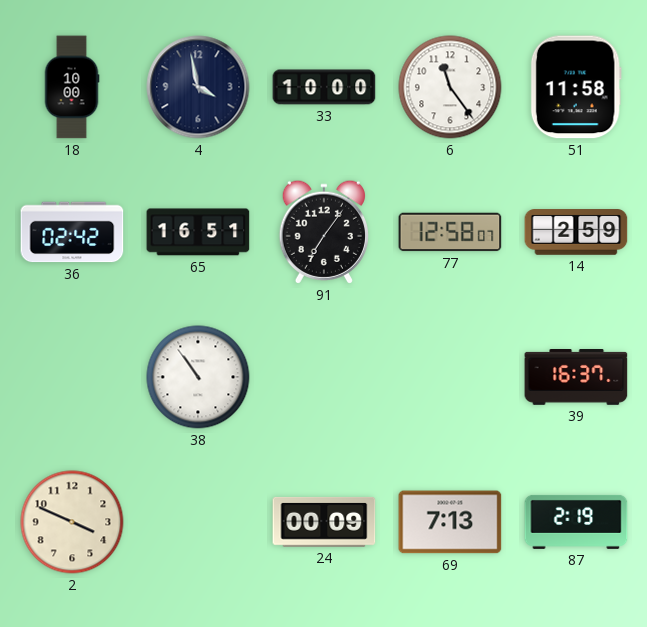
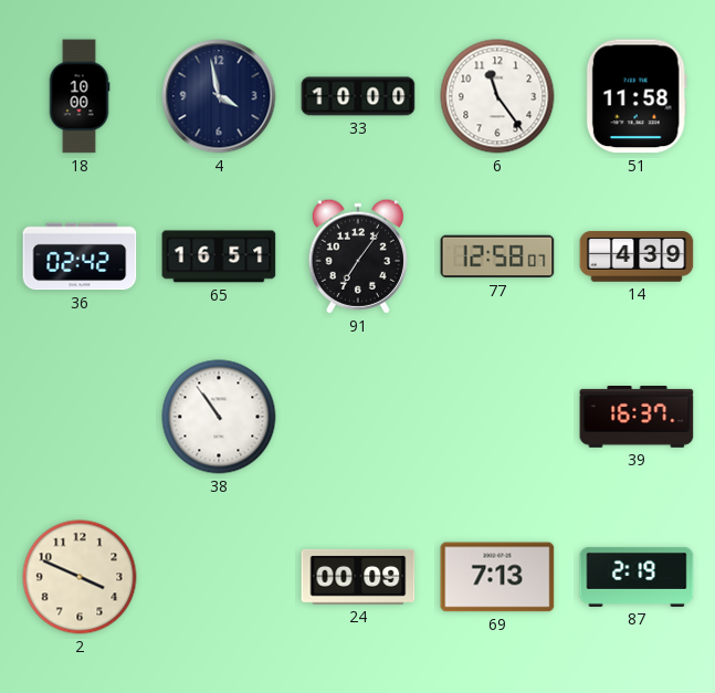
14: 2:59 -> 4:39 (637, 256)
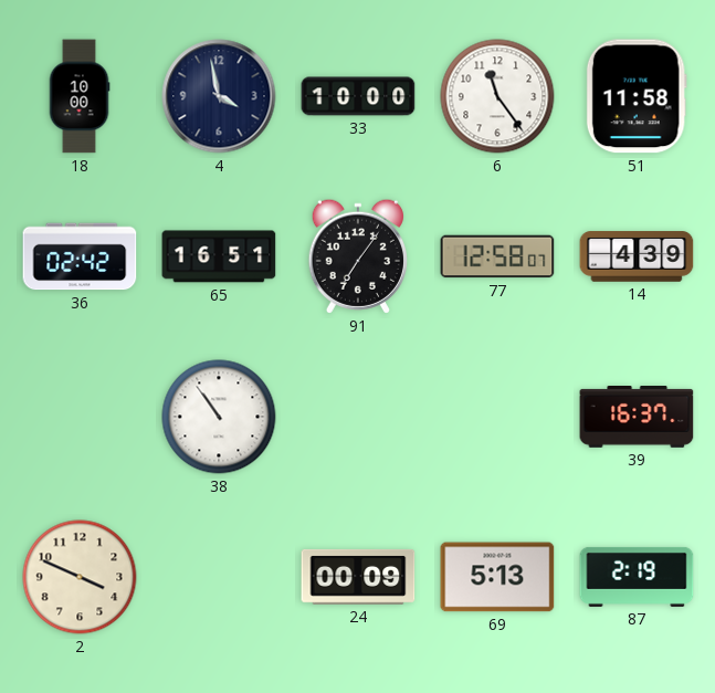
69: 7:13 -> 5:13 (497, 577)
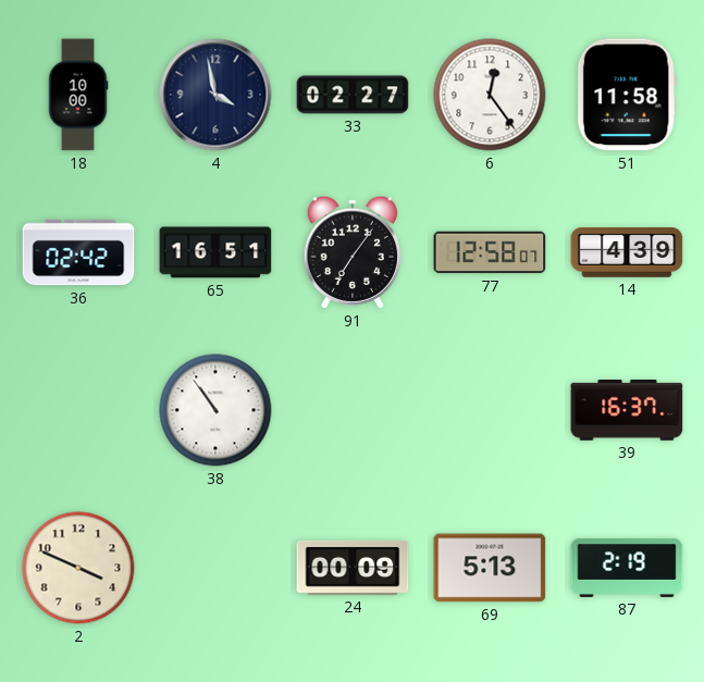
33: 10:00 -> 02:27 (353, 95)
6: 11:24 -> 12:24 (490, 95)
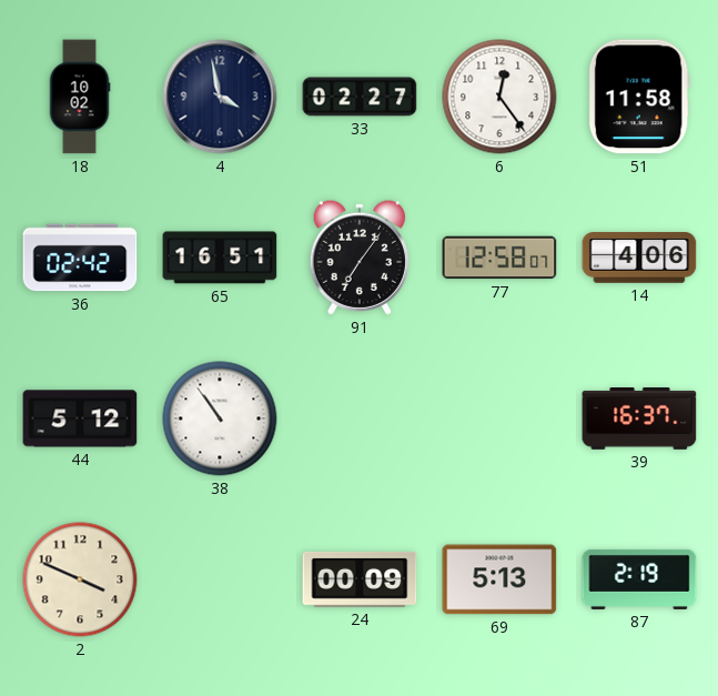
18: 10:00 -> 10:02 (80, 97)
14: 4:39 -> 4:06 (639, 258)
44: none -> 5:12 (80, 418)
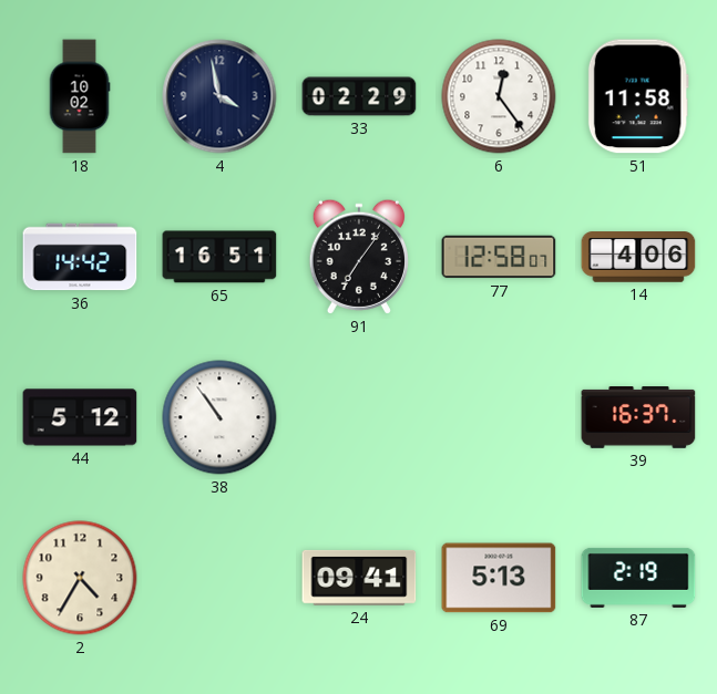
33: 02:27 -> 02:29 (359, 96)
36: 02:42 -> 14:42 (80, 257)
2: 3:49 -> 4:35 (80, 578)
24: 00:09 -> 09:41 (359, 578)
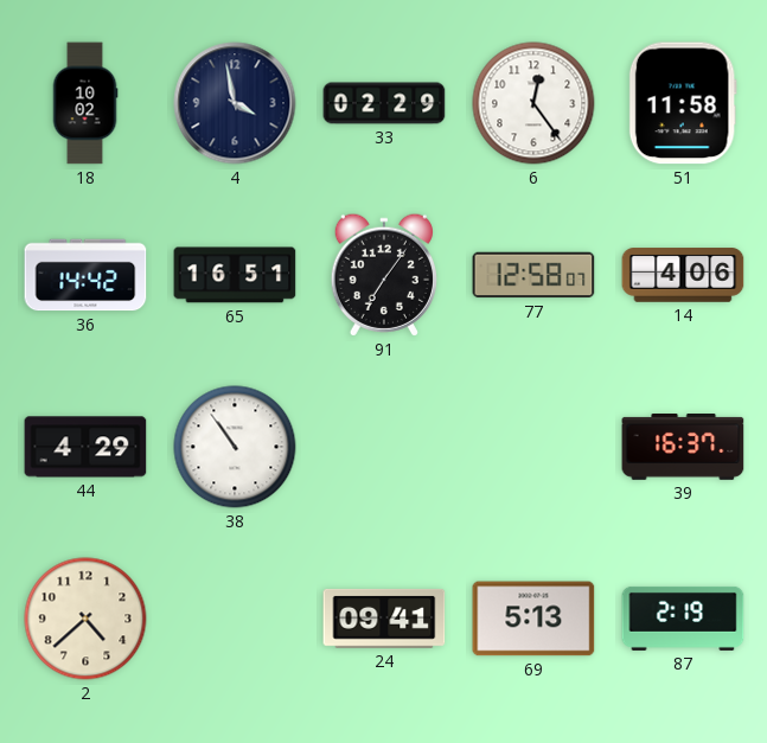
44: 5:12 -> 4:29 (85, 447)
2: 4:35 -> 4:38 (85, 619)
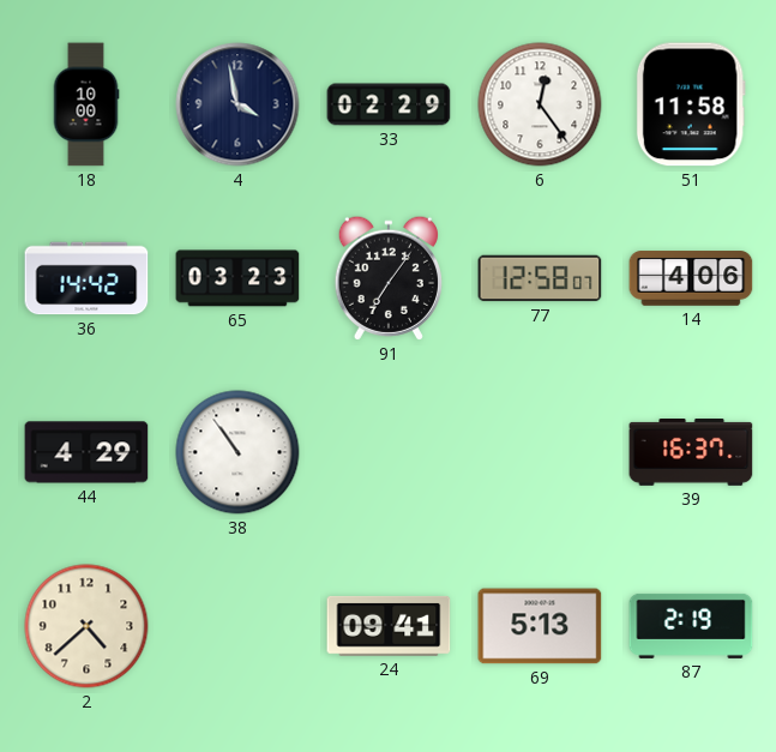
18: 10:02 -> 10:00 (86, 104)
65: 16:51 -> 03:23 (237, 278)
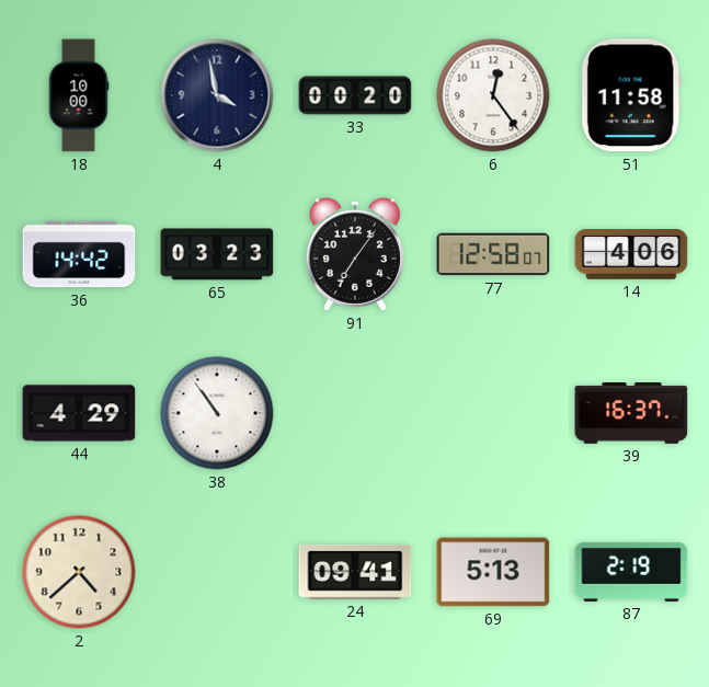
33: 02:29 -> 00:20 (355, 95)
